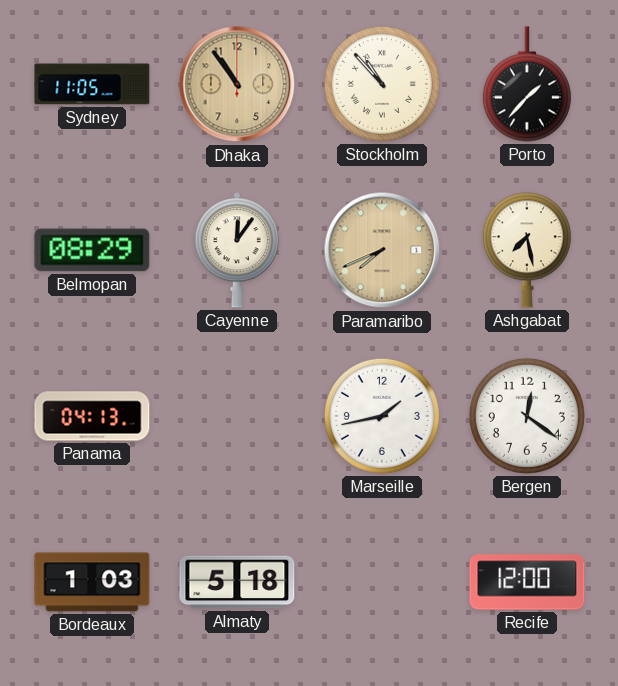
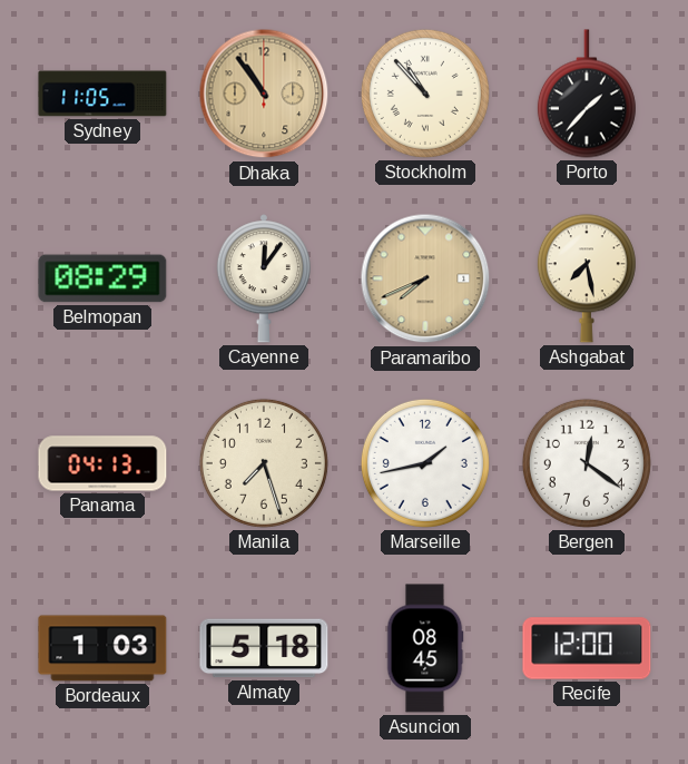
Manila: none -> 7:27 (264, 463)
Asuncion: none -> 08:45 (425, 648)
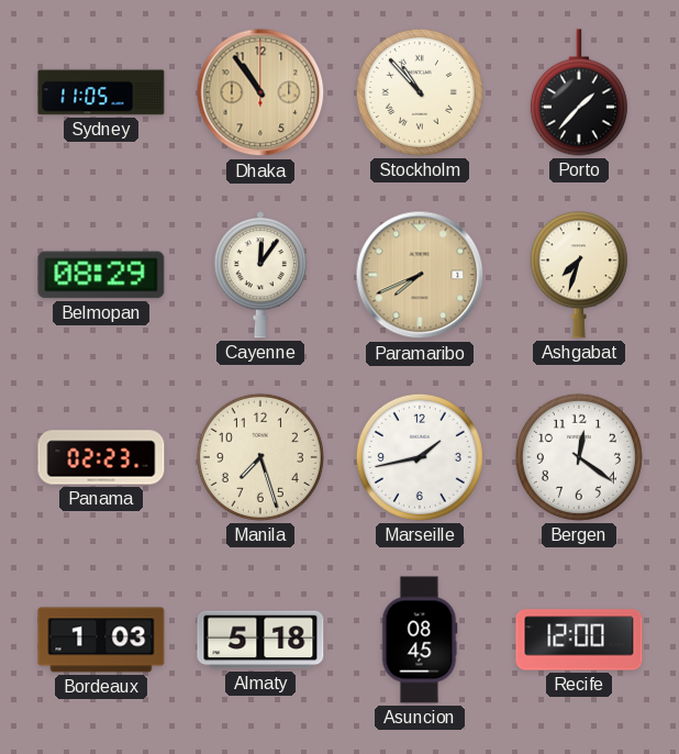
Ashgabat: 7:28 -> 7:33 (579, 275)
Panama: 04:13 -> 02:23 (101, 457)
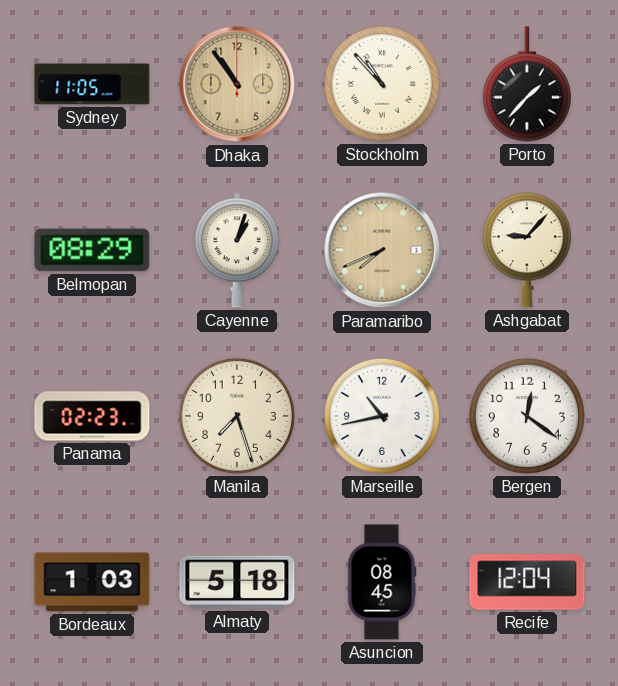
Cayenne: 12:06 -> 1:03 (237, 250)
Ashgabat: 7:33 -> 9:07 (527, 250)
Marseille: 1:43 -> 10:43 (382, 416)
Recife: 12:00 -> 12:04 (527, 582)
